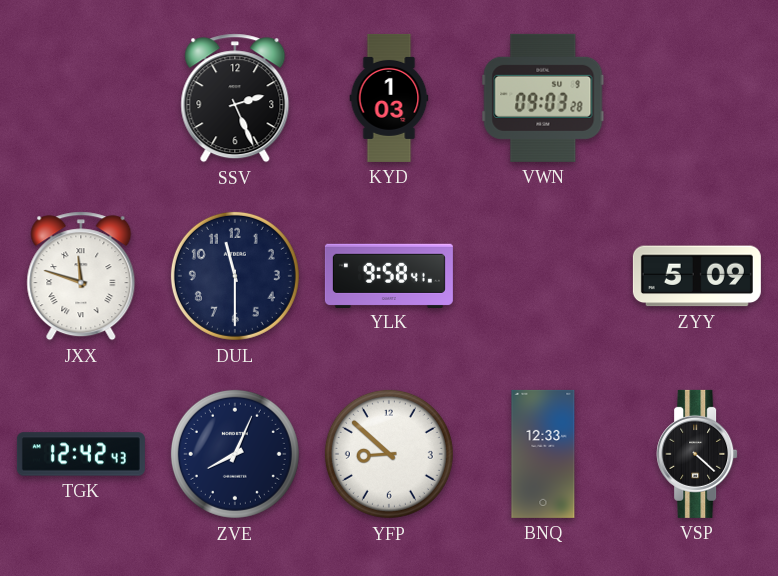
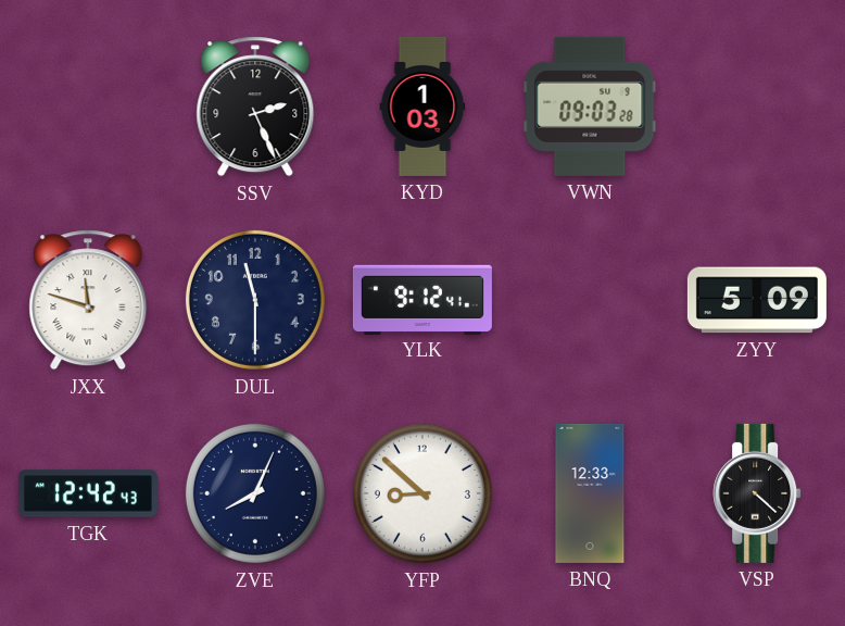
YLK: 9:58 -> 9:12 (422, 299)
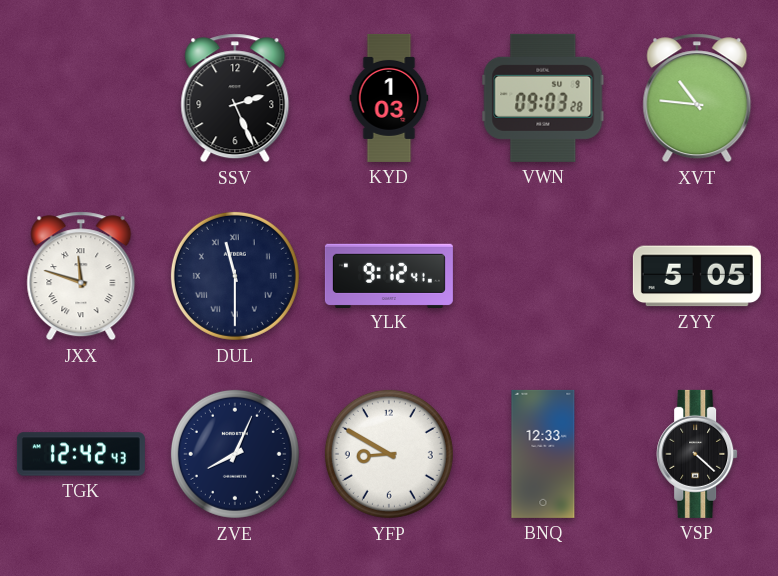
XVT: none -> 10:46 (697, 98)
DUL numerals: Arabic -> Roman (235, 276)
ZYY: 5:09 -> 5:05 (697, 276)
YFP: 8:52 -> 8:50 (389, 454)
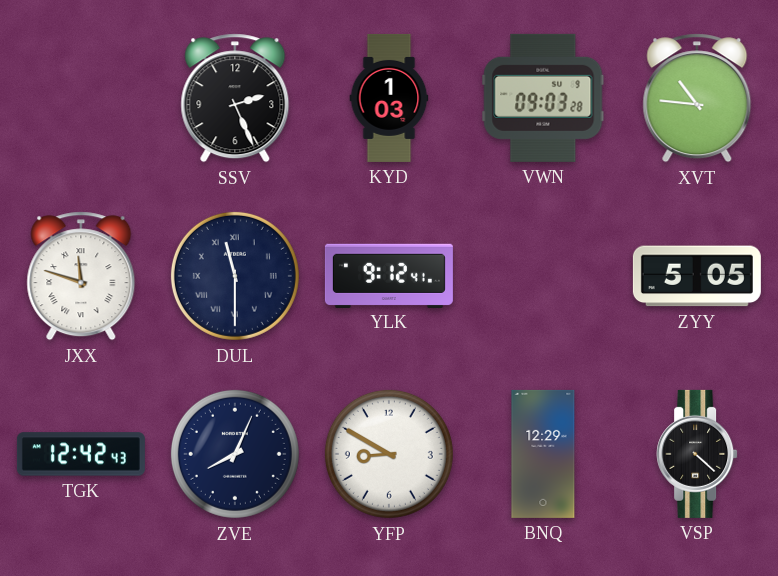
BNQ: 12:33 -> 12:29 (543, 454)
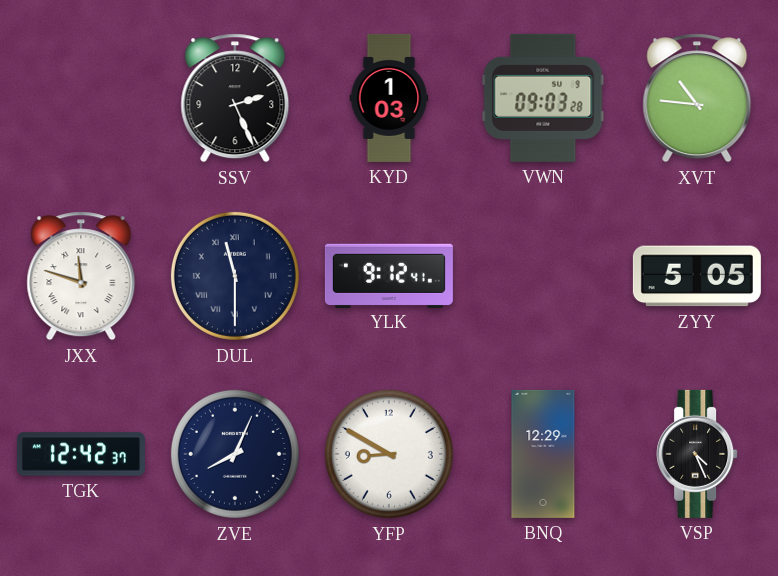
TGK: 12:42:43 -> 12:42:37 (81, 454)
VSP: 4:22 -> 4:26 (697, 454)
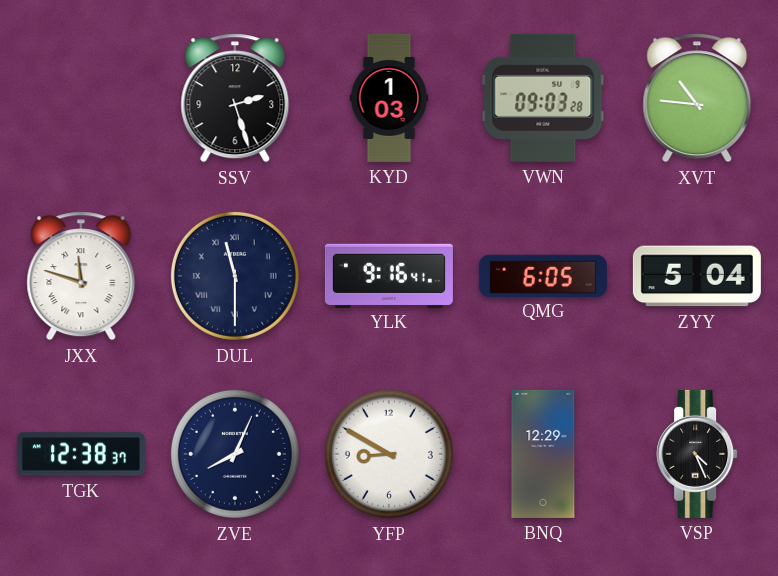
SSV: 2:26 -> 2:27 (235, 98)
YLK: 9:12 -> 9:16 (389, 275)
QMG: none -> 6:05 (543, 275)
ZYY: 5:05 -> 5:04 (697, 276)
TGK: 12:42 -> 12:38 (81, 454)
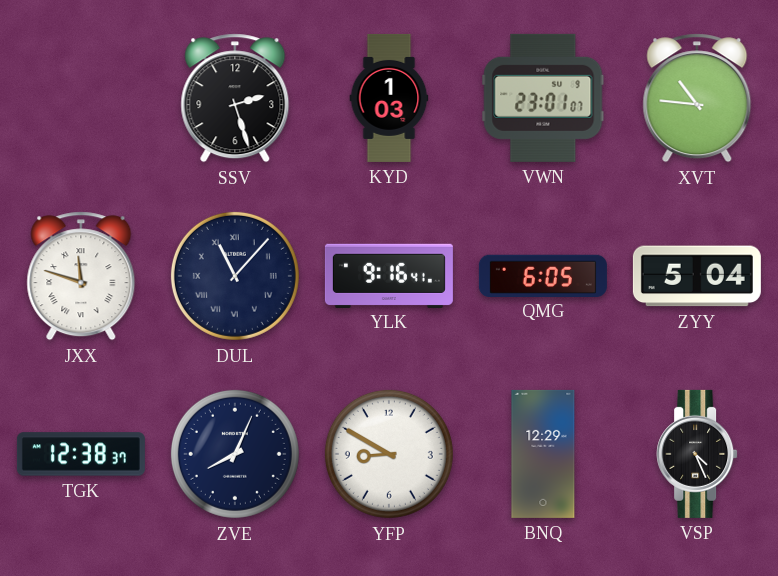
VWN: 09:03 -> 23:01 (543, 98)
DUL: 11:30 -> 11:07 (235, 276)
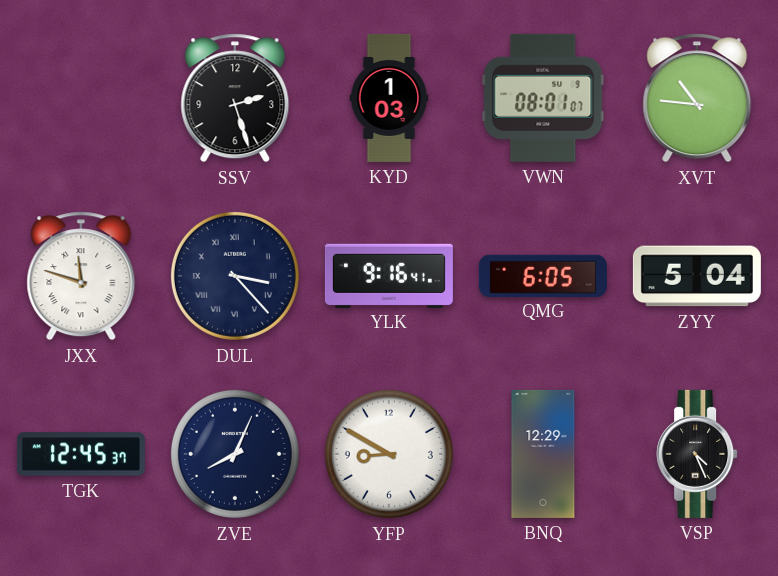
VWN: 23:01 -> 08:01 (543, 98)
DUL: 11:07 -> 3:23 (235, 276)
TGK: 12:38 -> 12:45 (81, 454)
